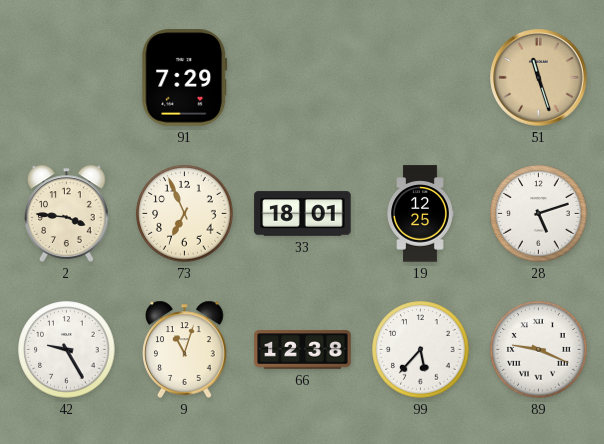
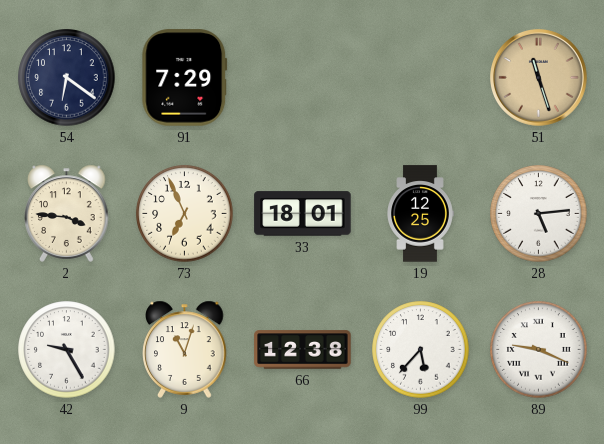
54: none -> 6:21 (67, 78)
28: 5:12 -> 5:14 (539, 214)
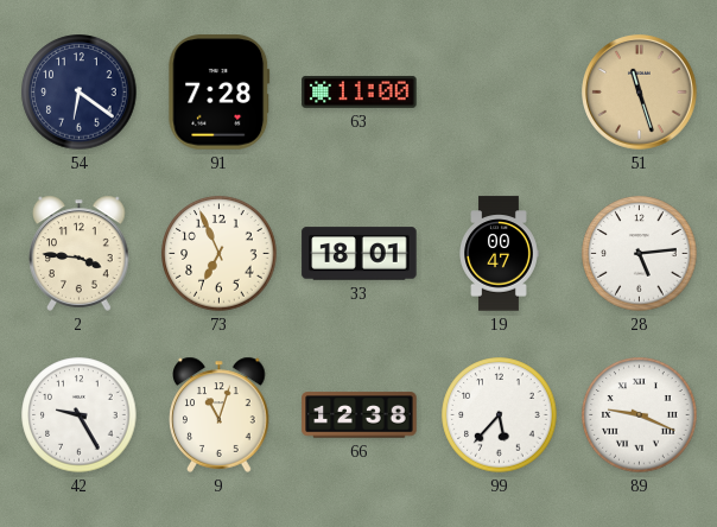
91: 7:29 -> 7:28 (220, 93)
63: none -> 11:00 (360, 91)
19: 12:25 -> 00:47 (499, 254)
